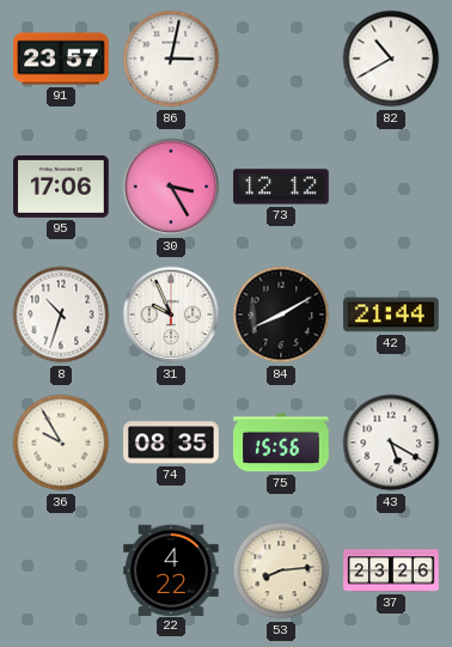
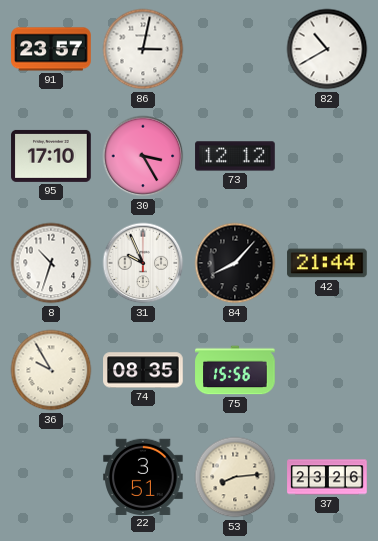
95: 17:06 -> 17:10 (51, 156)
84: 8:10 -> 8:07 (235, 263)
43: 5:20 -> none (391, 442)
22: 4:22 -> 3:51 (143, 476)
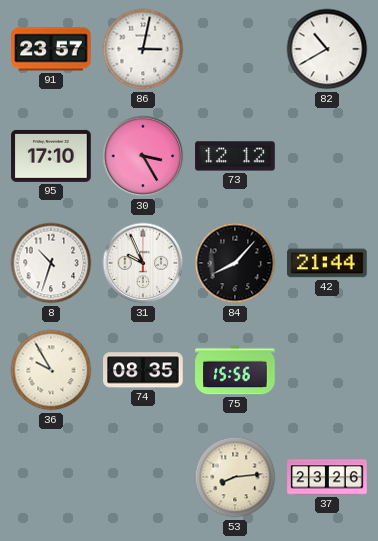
22: 3:51 -> none (143, 476)
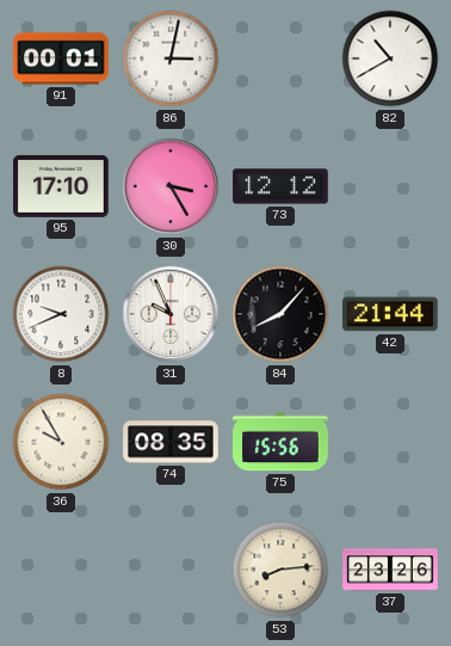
91: 23:57 -> 00:01 (61, 59)
8: 10:33 -> 9:41 (61, 314)
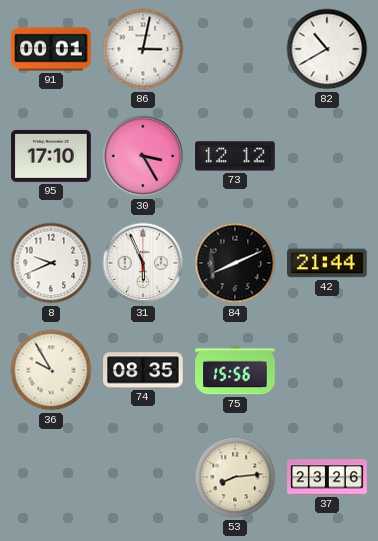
31: 9:56 -> 5:56 (143, 263)
84: 8:07 -> 8:11 (235, 263)
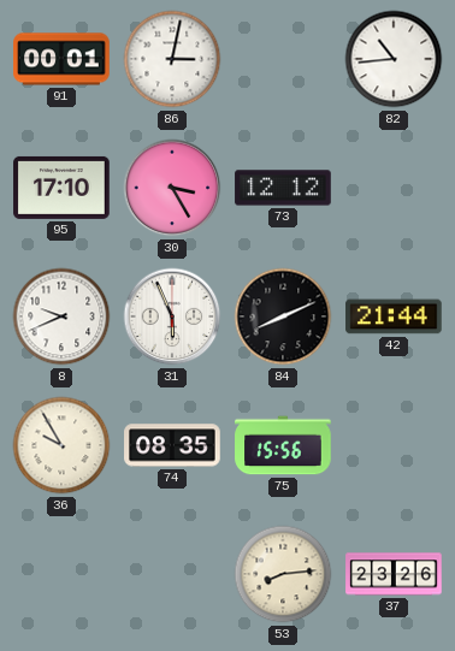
82: 10:40 -> 10:44 (394, 59)
